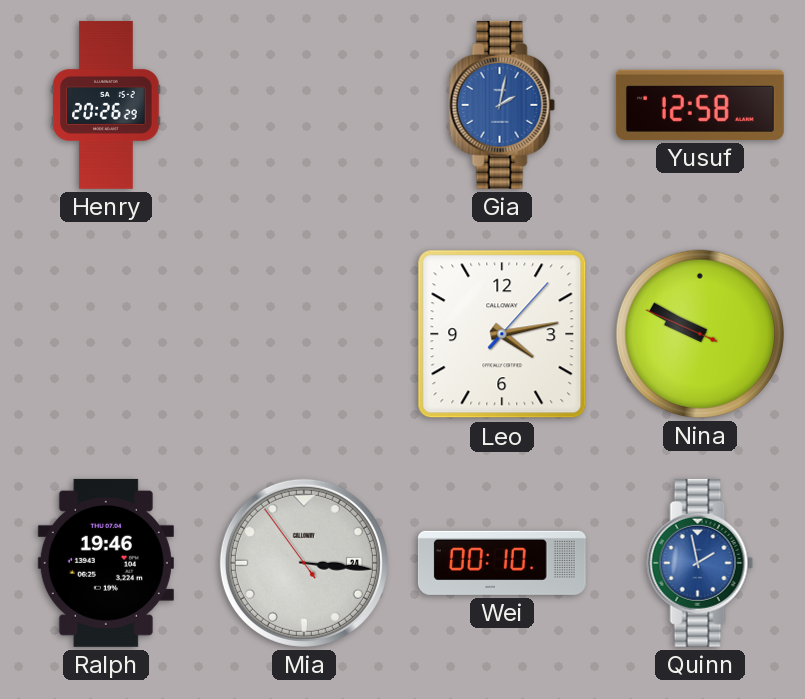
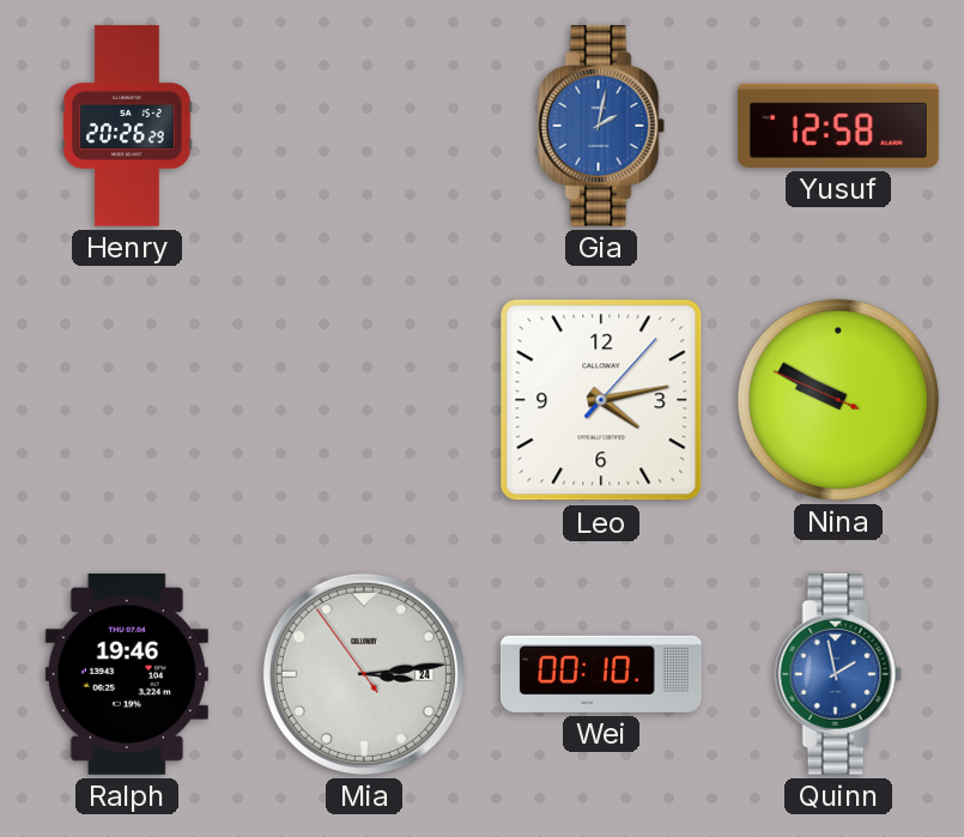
Mia: 3:15 -> 3:13 (364, 674)
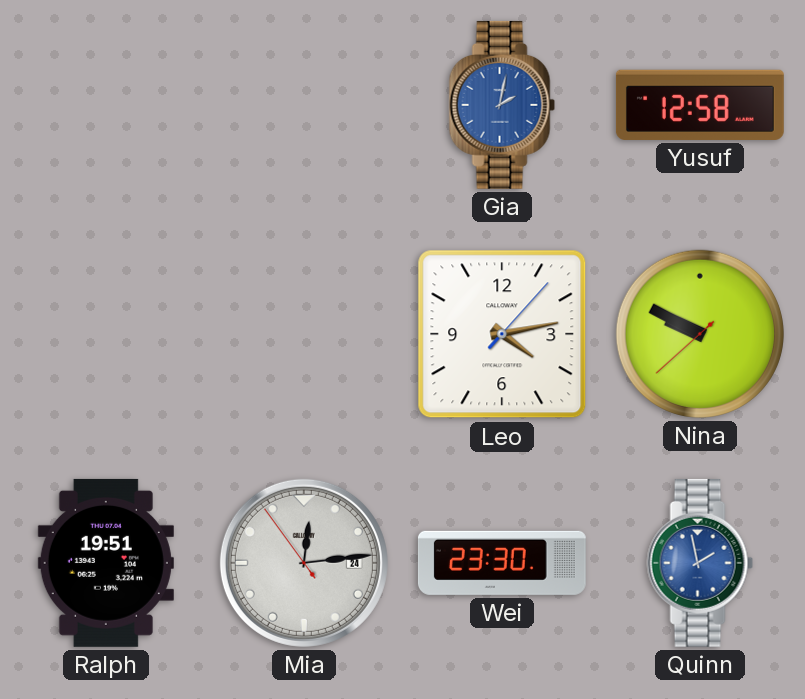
Henry: 20:26 -> none (127, 126)
Nina: 9:49:49 -> 9:49:38 (700, 334)
Ralph: 19:46 -> 19:51 (106, 563)
Mia: 3:13 -> 12:13 (304, 563)
Wei: 00:10 -> 23:30 (502, 563)
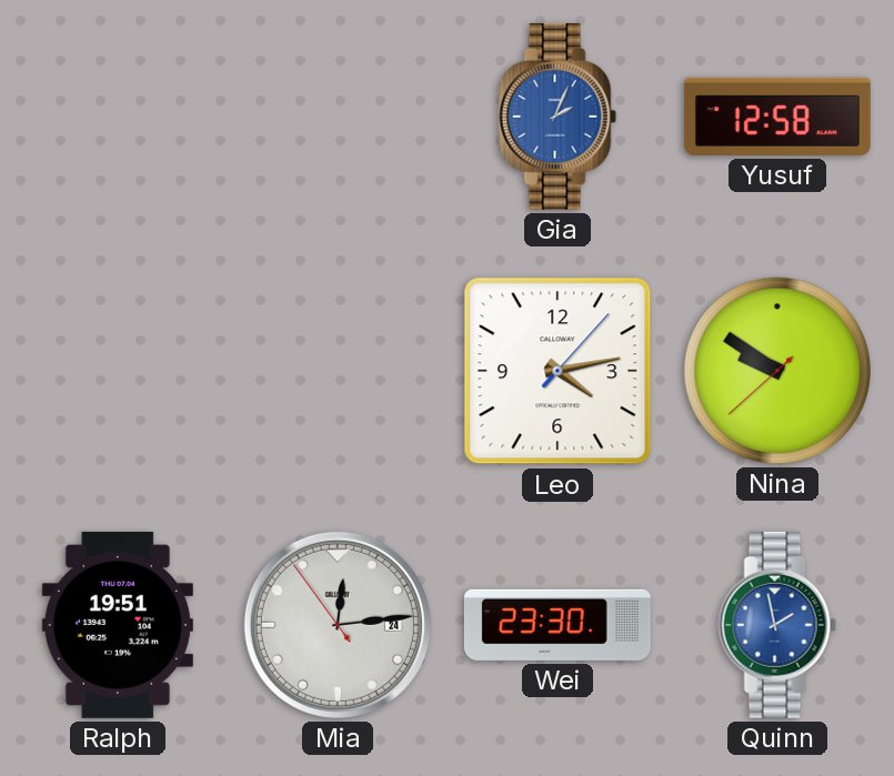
Gia: 2:02 -> 2:04 (558, 117)
Nina: 9:49 -> 9:50 (777, 371)
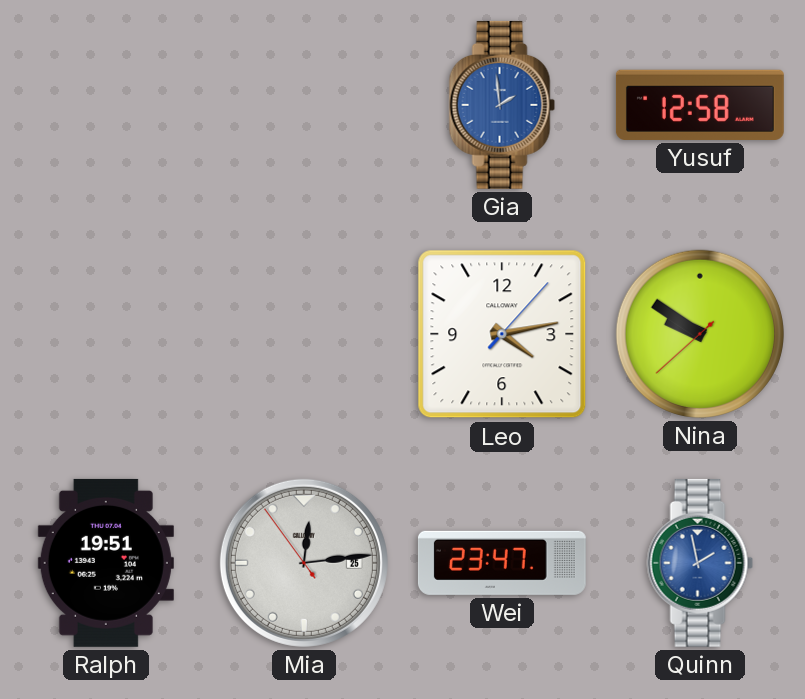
Gia: 2:04 -> 1:59 (502, 105)
Mia date: 24 -> 25 (304, 563)
Wei: 23:30 -> 23:47 (502, 563)
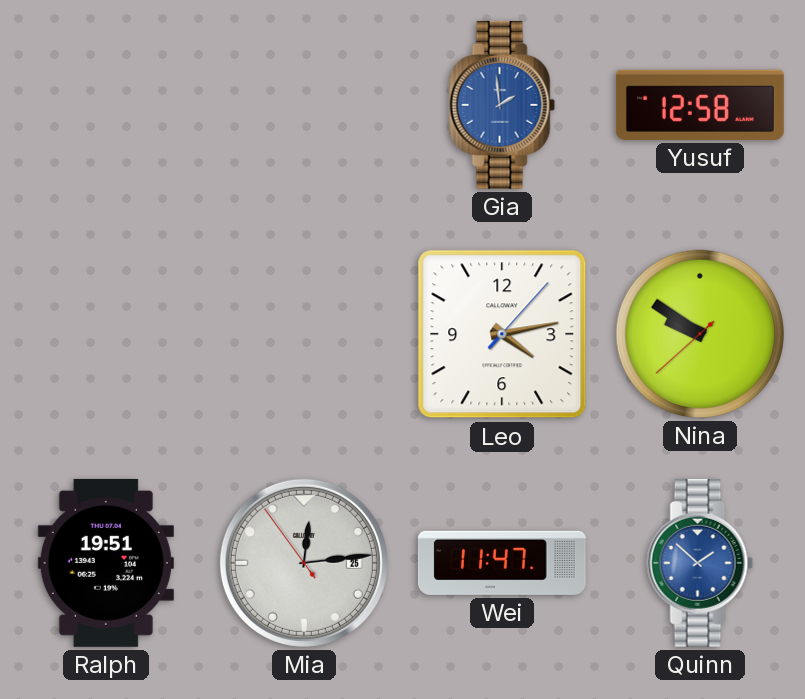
Wei: 23:47 -> 11:47 (502, 563)
Quinn: 1:58 -> 1:52 (700, 563)
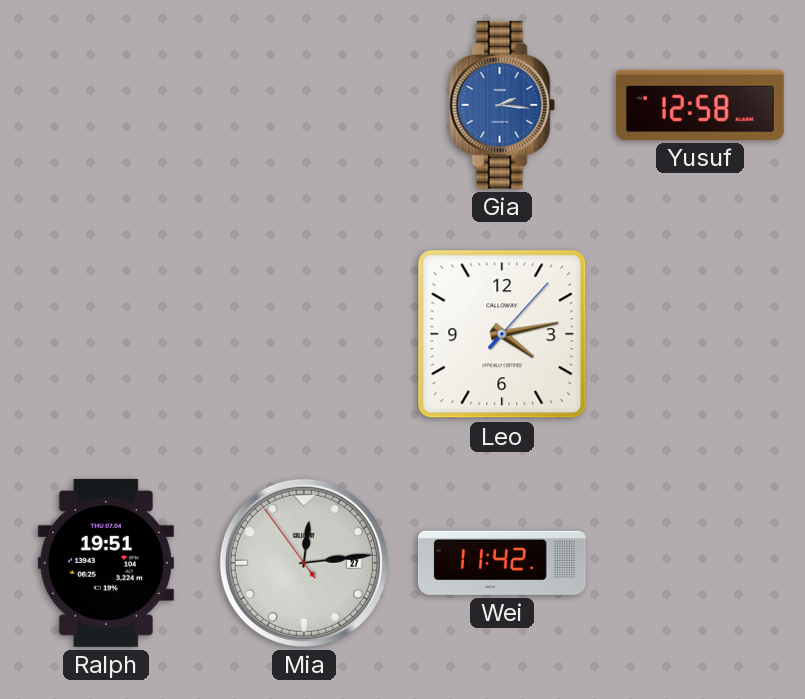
Gia: 1:59 -> 2:16 (502, 105)
Nina: 9:50 -> none (700, 334)
Mia date: 25 -> 27 (304, 563)
Wei: 11:47 -> 11:42 (502, 563)
Quinn: 1:52 -> none (700, 563)
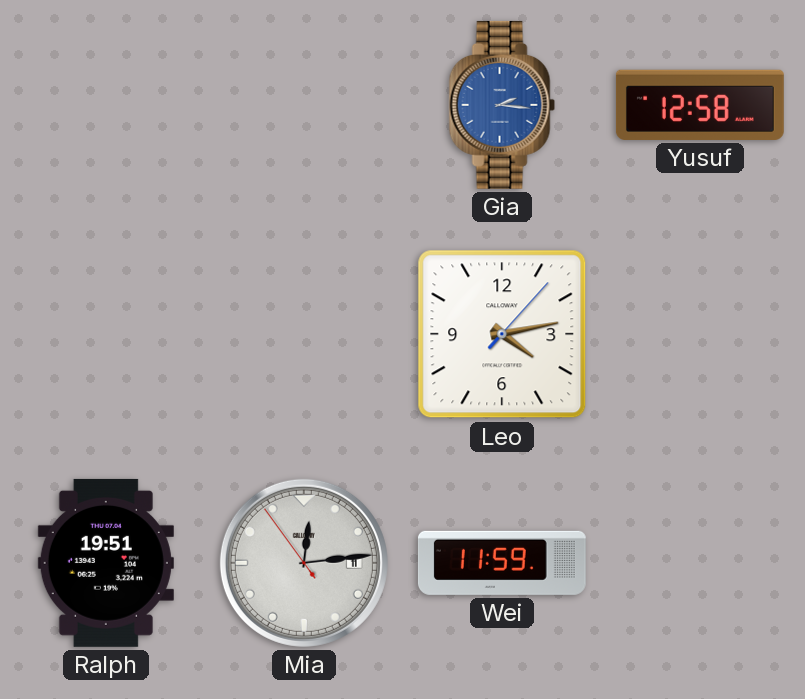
Mia date: 27 -> 11 (304, 563)
Wei: 11:42 -> 11:59 (502, 563)
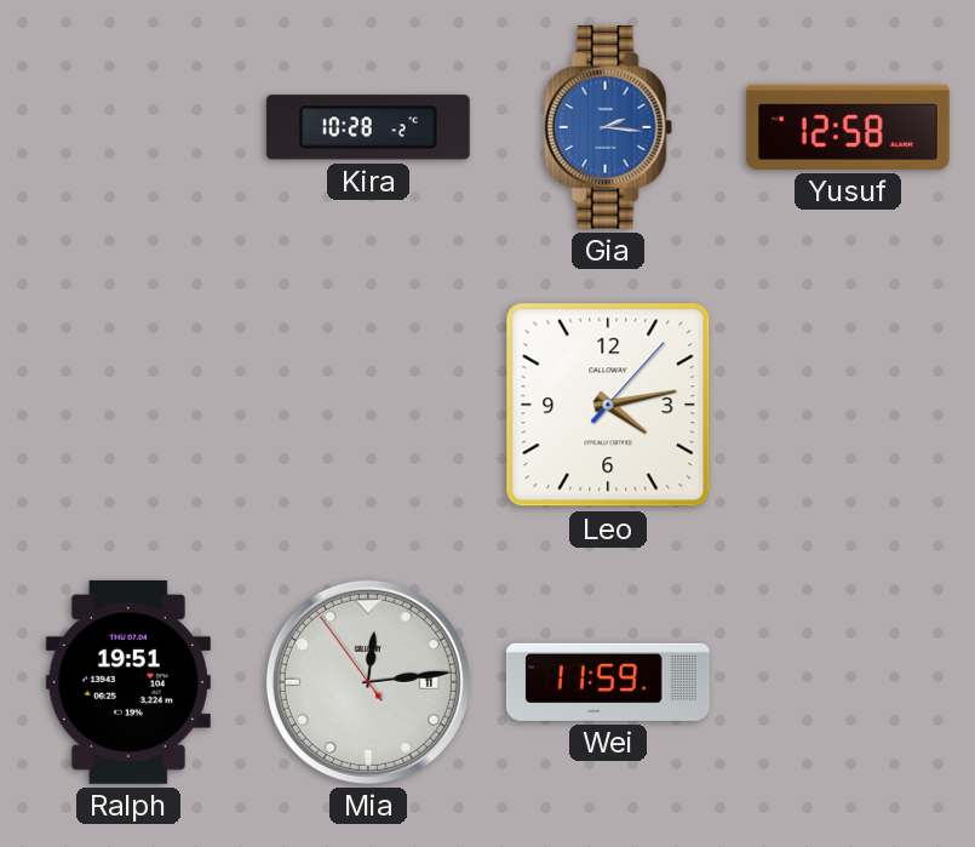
Kira: none -> 10:28 (368, 127)
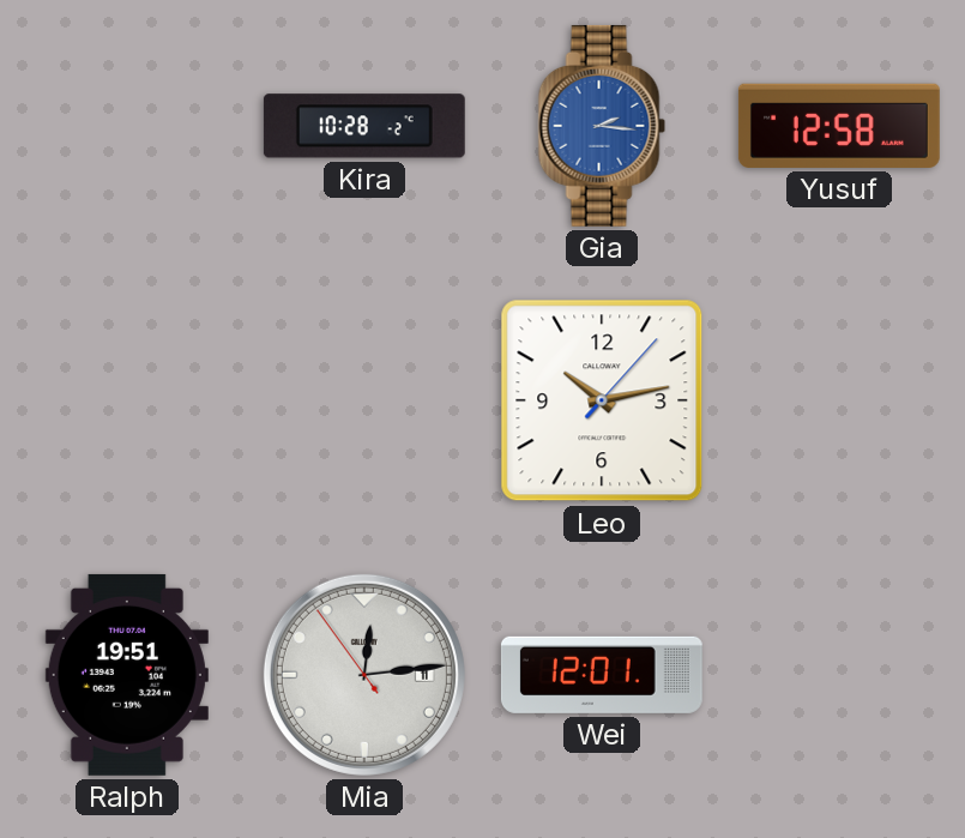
Leo: 4:13 -> 10:13 (602, 400)
Wei: 11:59 -> 12:01 (602, 675)
